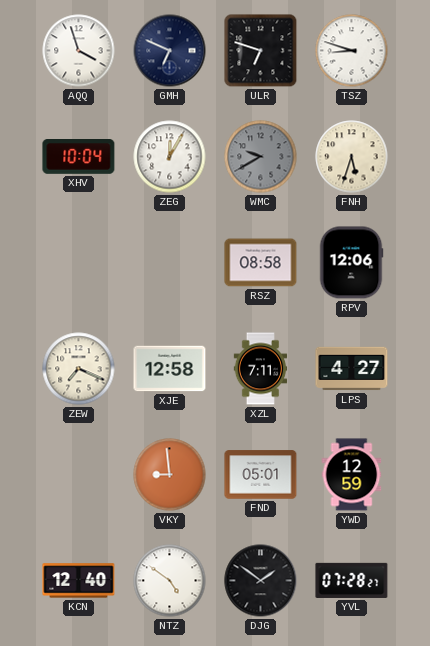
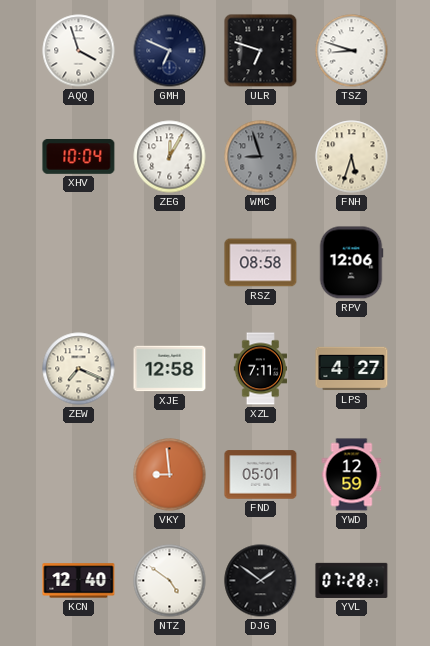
WMC: 9:40 -> 8:57 (261, 157)
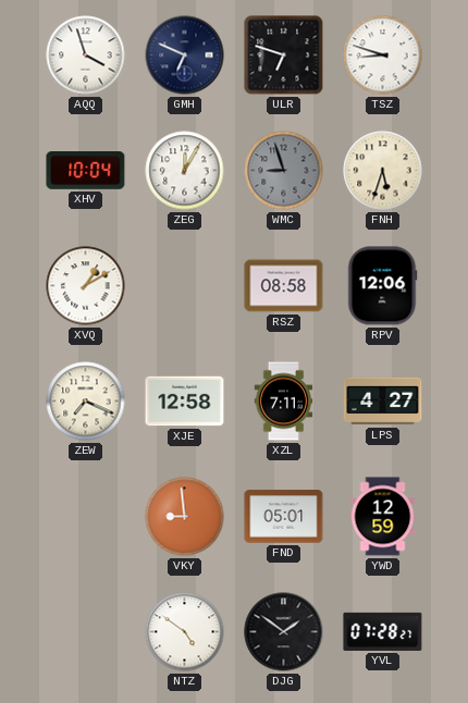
XVQ: none -> 1:10 (86, 286)
KCN: 12:40 -> none (79, 581)
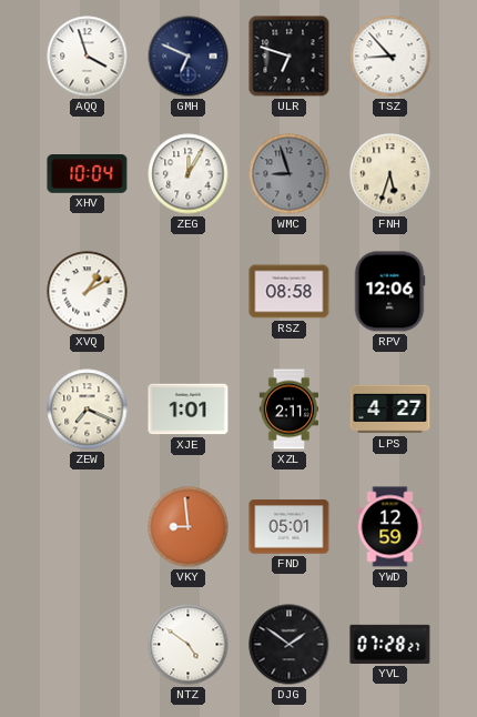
TSZ: 8:48 -> 8:53 (390, 57)
XJE: 12:58 -> 1:01 (189, 410)
XZL: 7:11 -> 2:11 (290, 410)
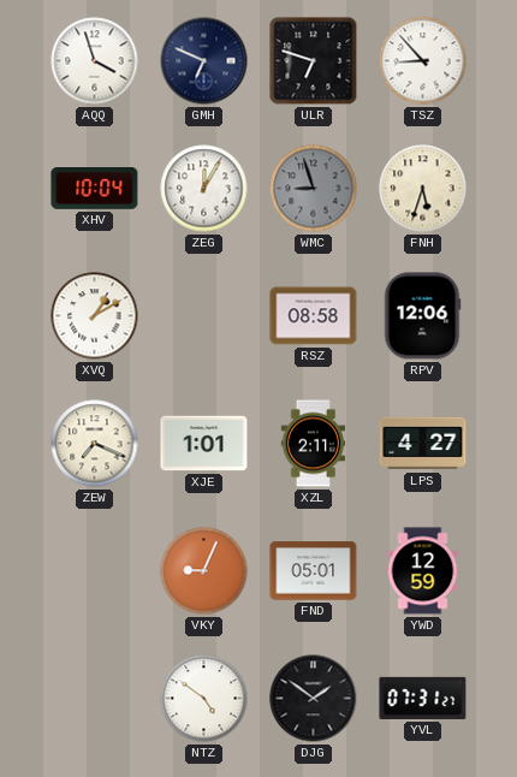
VKY: 8:59 -> 9:04 (204, 571)
YVL: 07:28 -> 07:31 (423, 698)
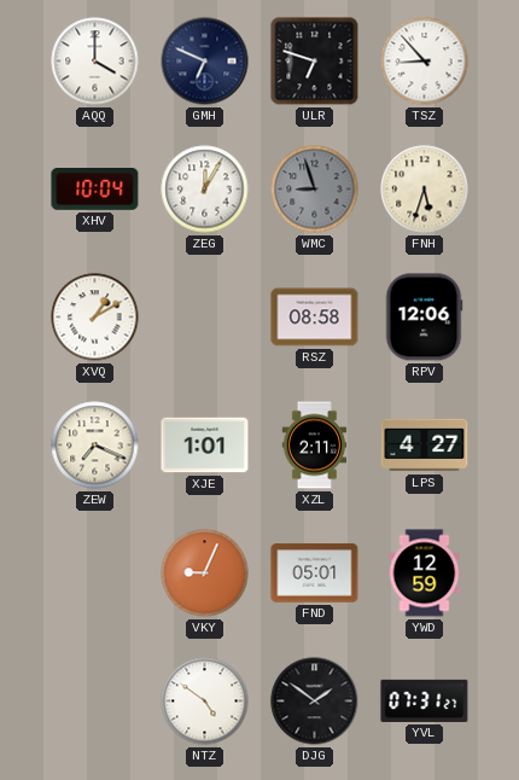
AQQ: 3:57 -> 4:00 (95, 62)
